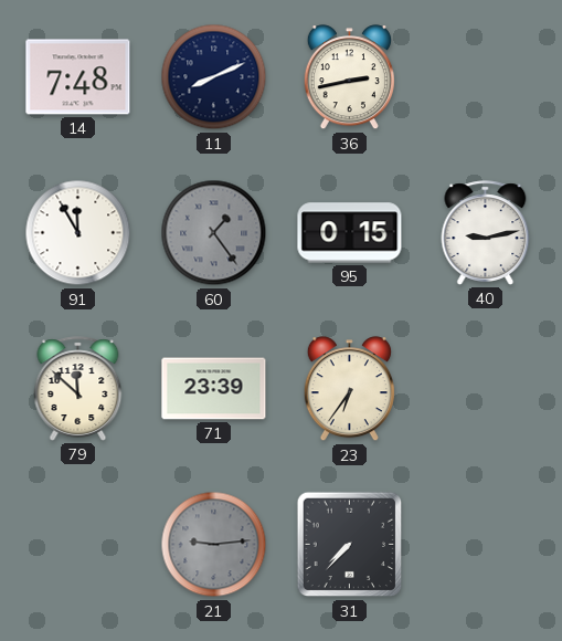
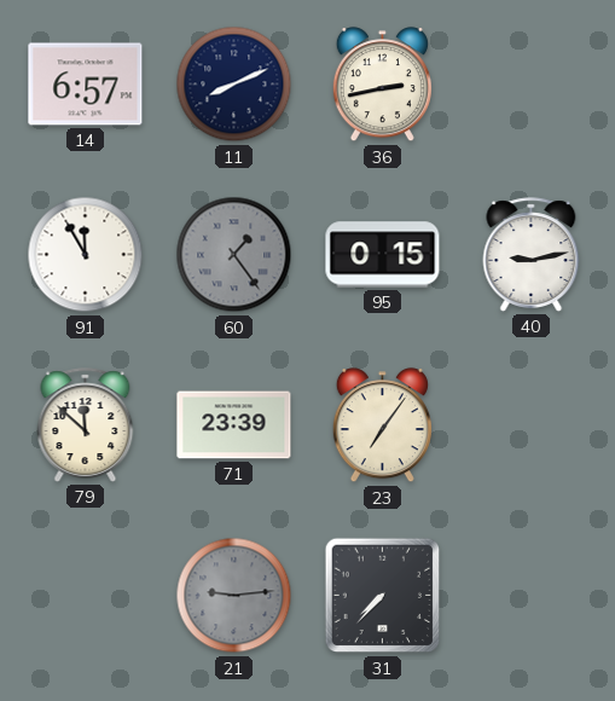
14: 7:48 -> 6:57 (86, 85)
23: 6:36 -> 7:06 (382, 425)
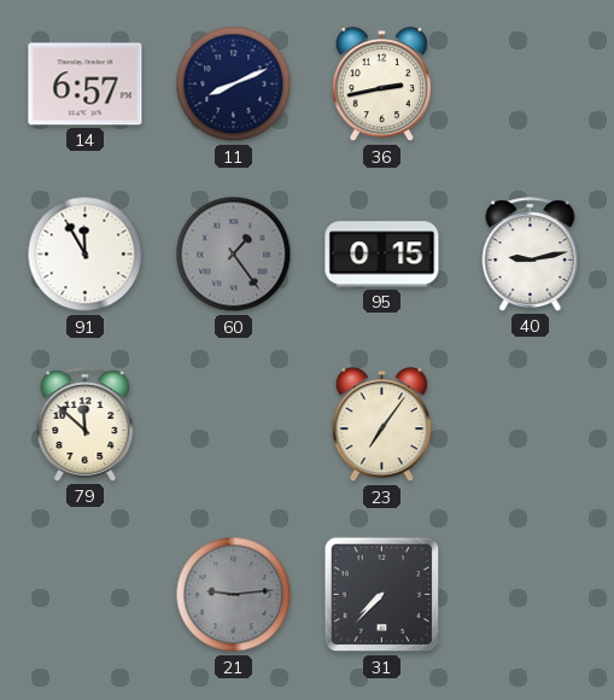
71: 23:39 -> none (234, 425)
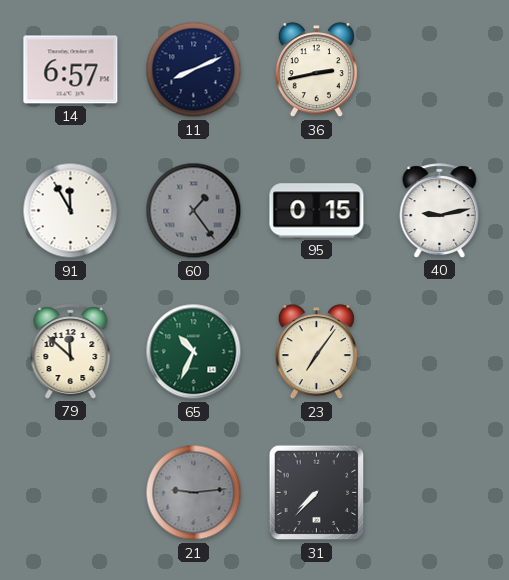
65: none -> 10:34 (194, 352)
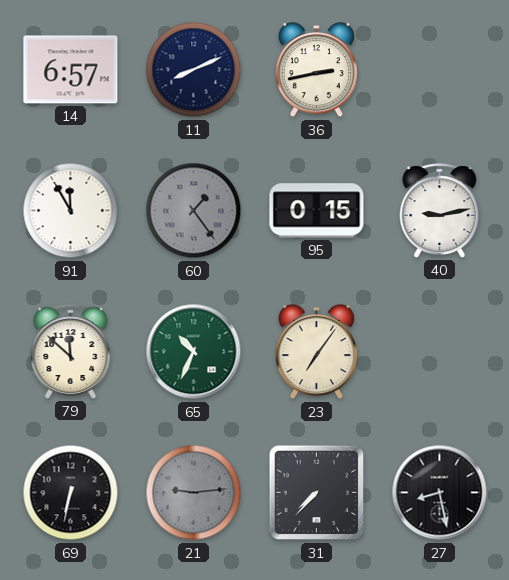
69: none -> 6:32 (71, 493)
27: none -> 8:28 (440, 493)
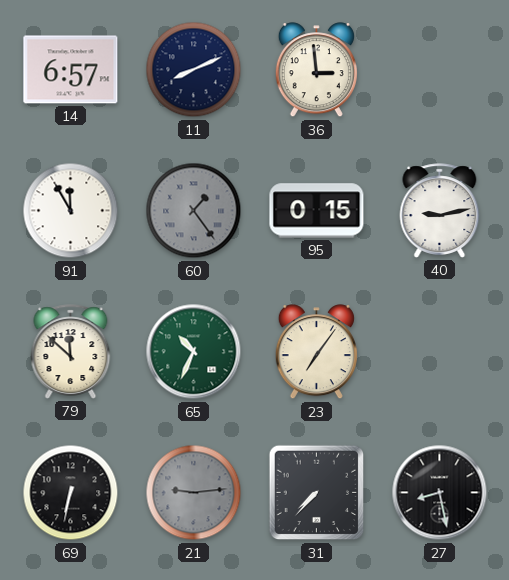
36: 2:43 -> 2:59 (316, 70)
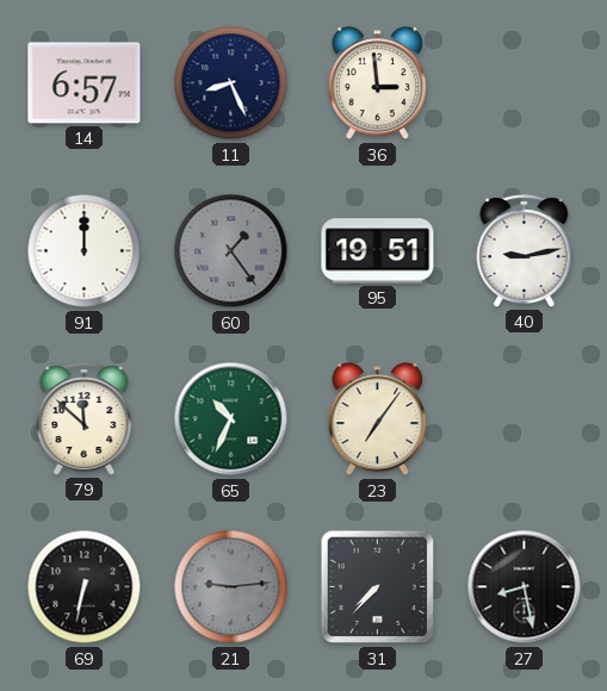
11: 8:11 -> 8:26 (231, 83)
91: 11:55 -> 12:00 (85, 251)
95: 0:15 -> 19:51 (378, 251)
